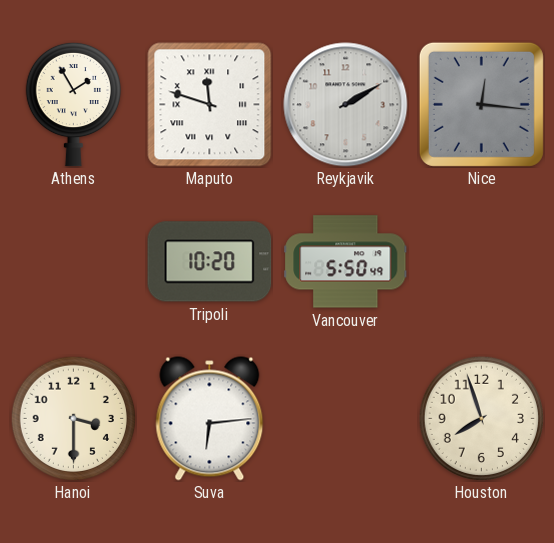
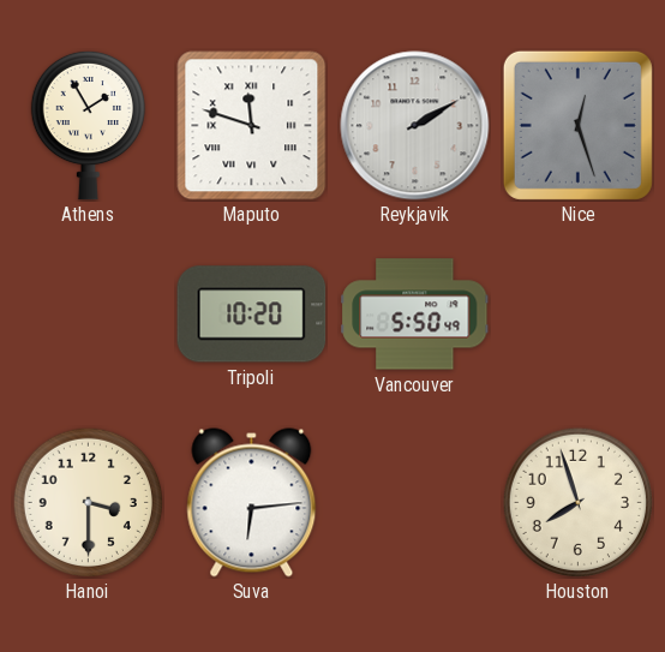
Nice: 12:16 -> 12:27 (577, 125)
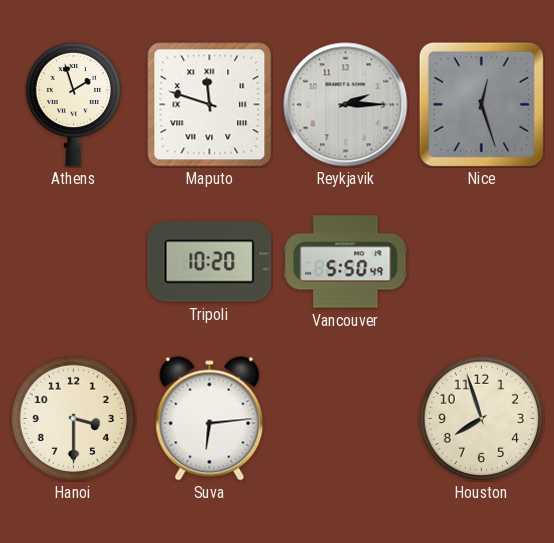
Athens: 1:55 -> 1:57 (73, 104)
Reykjavik: 2:10 -> 2:15 (346, 105)
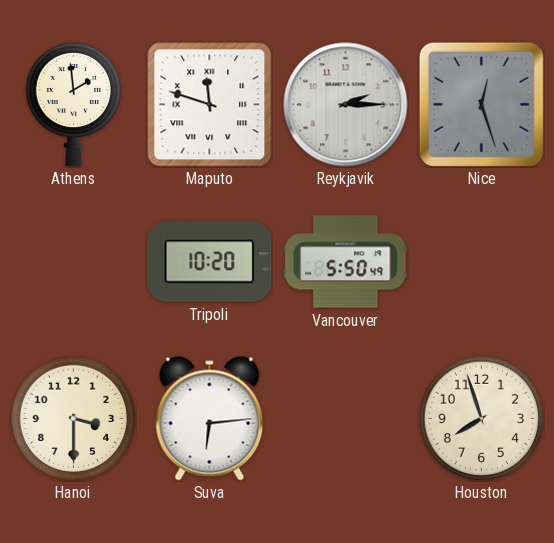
Athens: 1:57 -> 1:59 (73, 104)
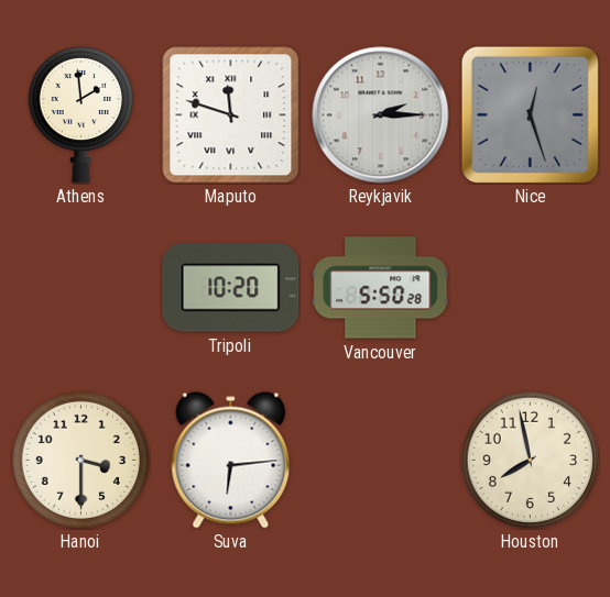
Vancouver: 5:50:49 -> 5:50:28 (381, 288)
Houston: 7:57 -> 7:58 (530, 460)
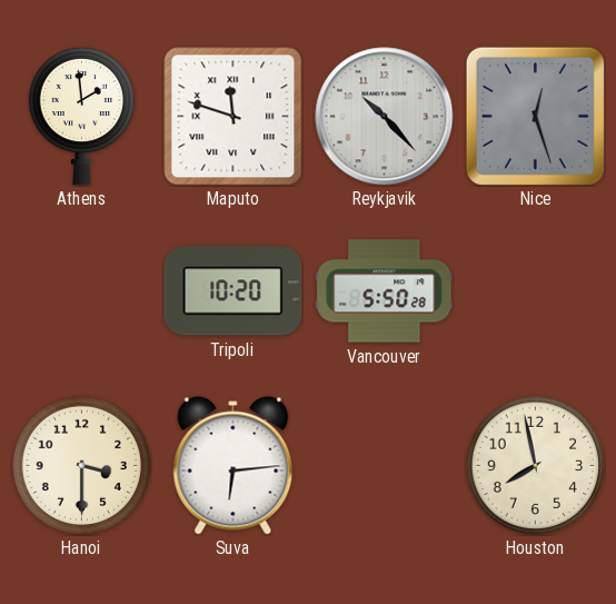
Reykjavik: 2:15 -> 10:23 (385, 117)
